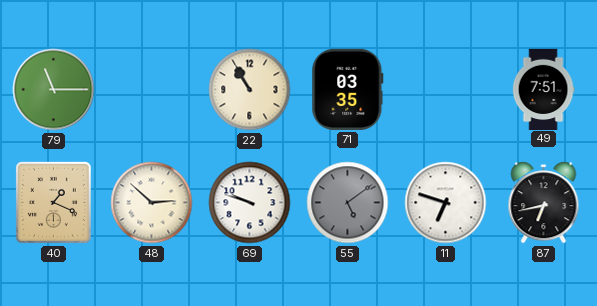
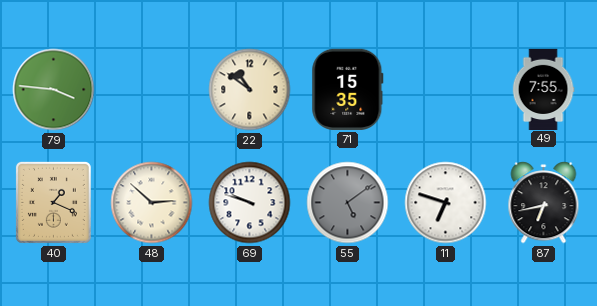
79: 11:15 -> 3:46 (54, 90)
22: 10:55 -> 10:51 (250, 90)
71: 03:35 -> 15:35 (348, 89)
49: 7:51 -> 7:55 (543, 89)
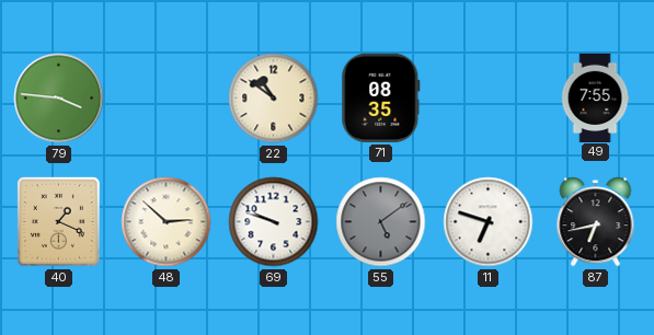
71: 15:35 -> 08:35 (381, 97)
